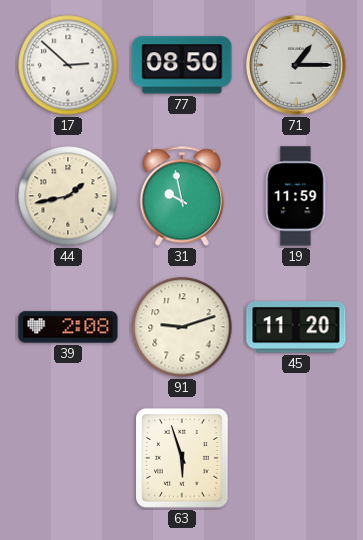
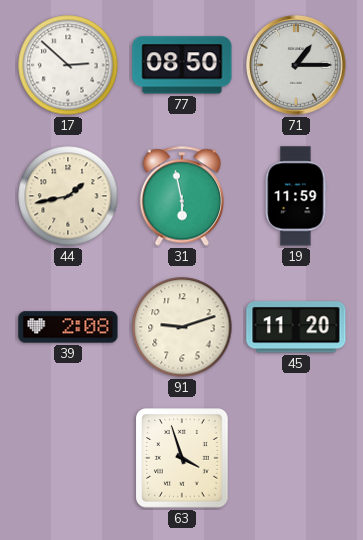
31: 9:58 -> 5:58 (182, 196)
63: 5:57 -> 3:57 (182, 458)
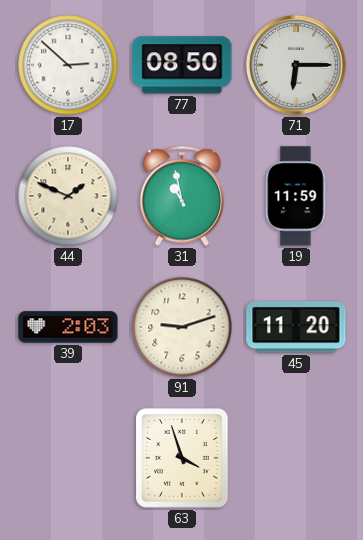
71: 1:15 -> 6:15 (296, 65)
44: 1:43 -> 1:49 (68, 196)
31: 5:58 -> 10:58 (182, 196)
39: 2:08 -> 2:03 (68, 327)
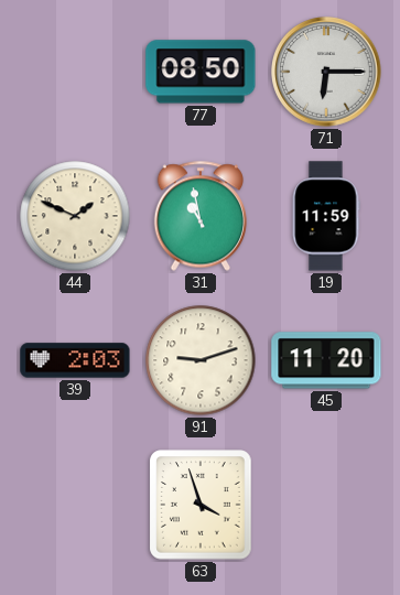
17: 2:52 -> none (68, 65)
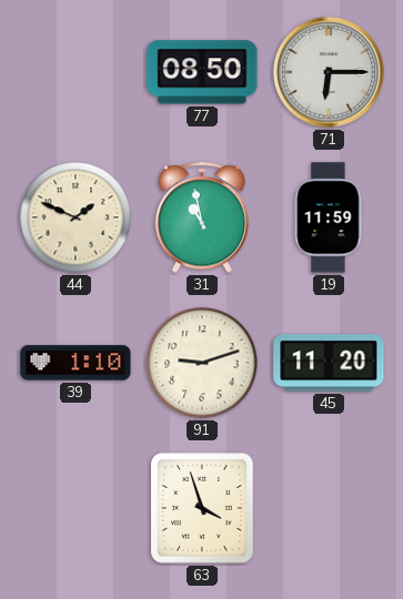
39: 2:03 -> 1:10 (75, 363)
